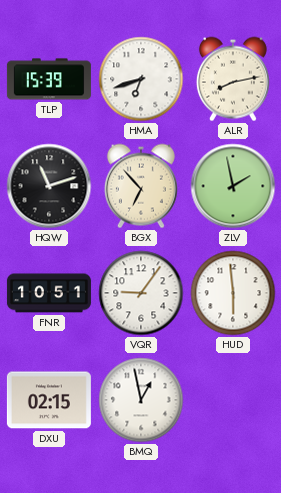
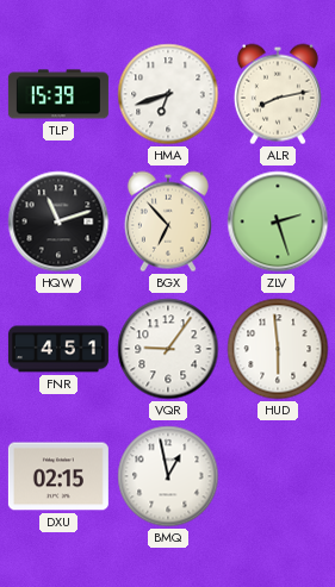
ZLV: 1:58 -> 2:27 (278, 221)
FNR: 10:51 -> 4:51 (58, 349)
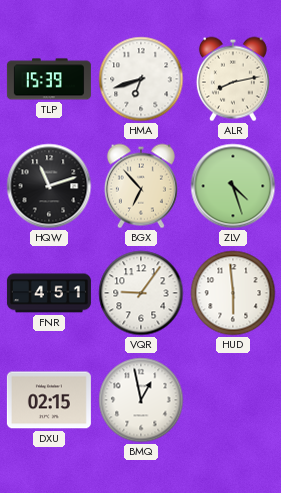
ZLV: 2:27 -> 4:27 (233, 186)
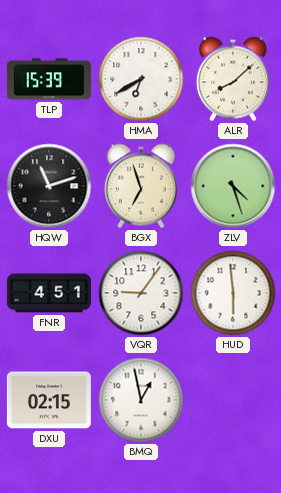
HMA: 6:42 -> 6:40 (141, 79)
ALR: 8:13 -> 8:08 (233, 79)
BGX: 6:53 -> 6:57 (141, 186)
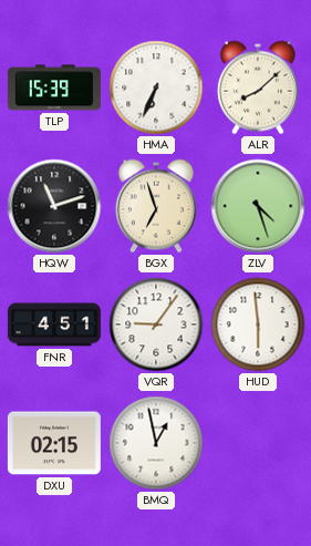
HMA: 6:40 -> 6:34 (156, 87)
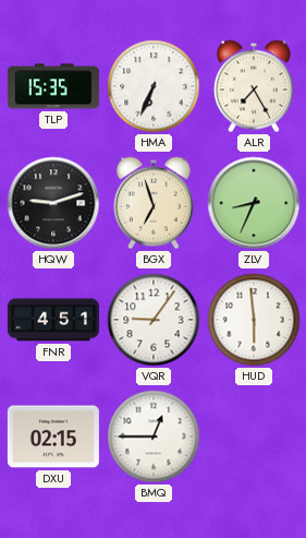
TLP: 15:39 -> 15:35 (53, 86)
ALR: 8:08 -> 7:25 (254, 86)
HQW: 11:12 -> 9:12 (53, 203)
ZLV: 4:27 -> 8:34 (254, 203)
BMQ: 12:58 -> 12:45 (154, 437)
